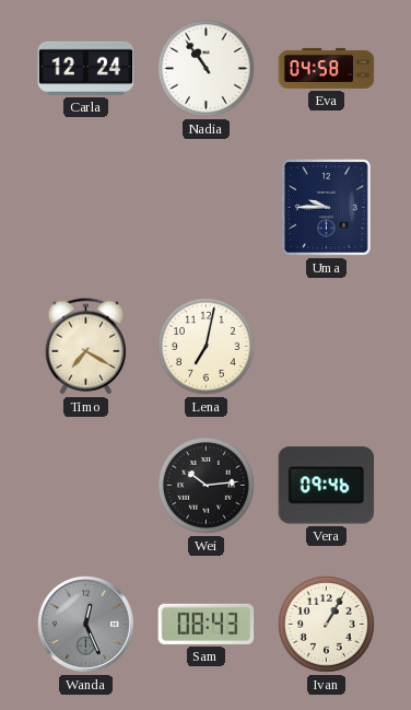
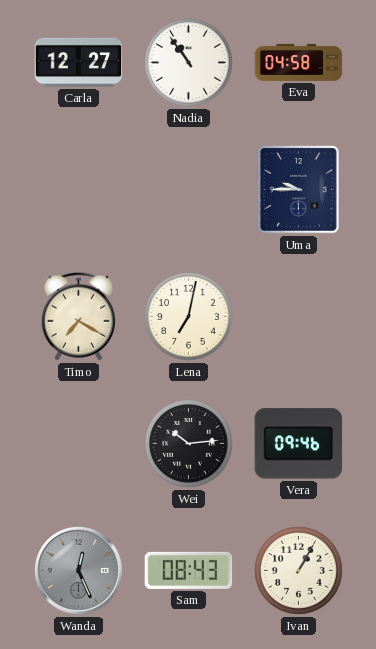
Carla: 12:24 -> 12:27 (79, 62)
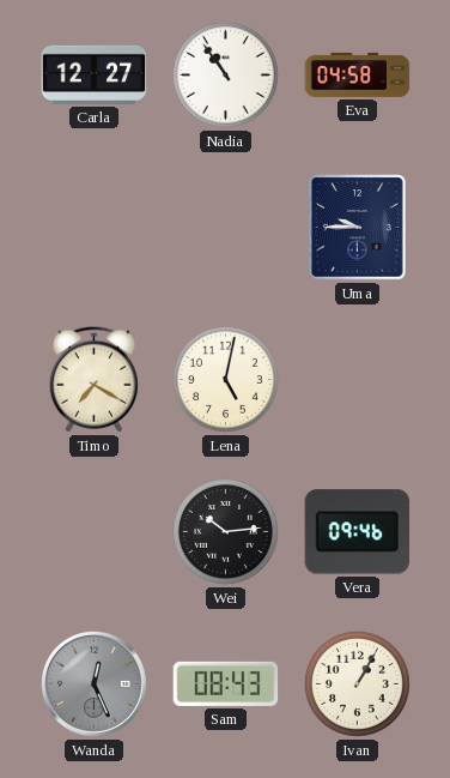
Lena: 7:02 -> 5:02 (226, 380)
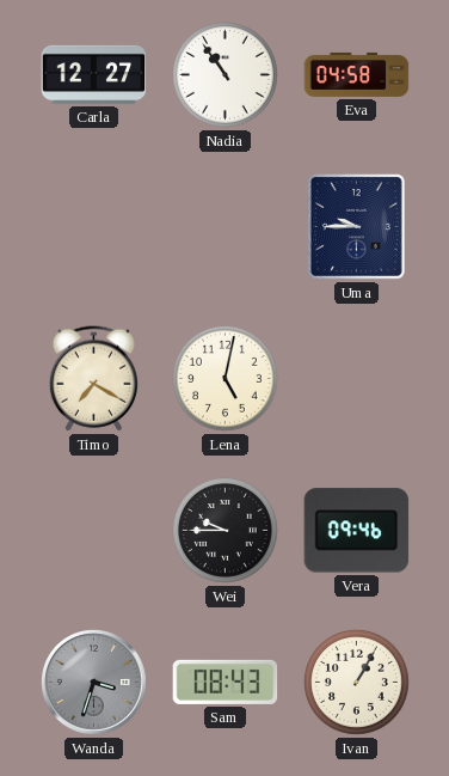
Wei: 10:14 -> 9:45 (226, 531)
Wanda: 12:26 -> 3:33 (94, 683)
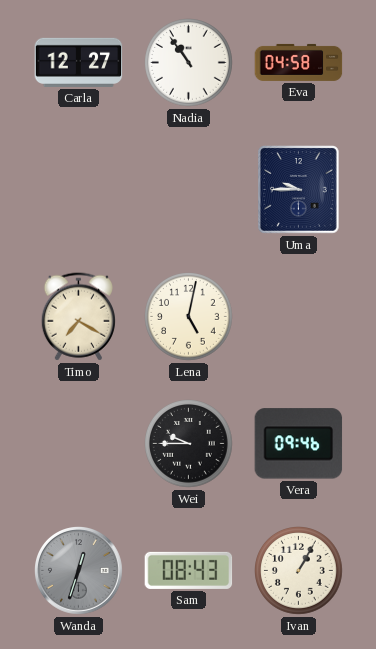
Wanda: 3:33 -> 12:33 (79, 571)
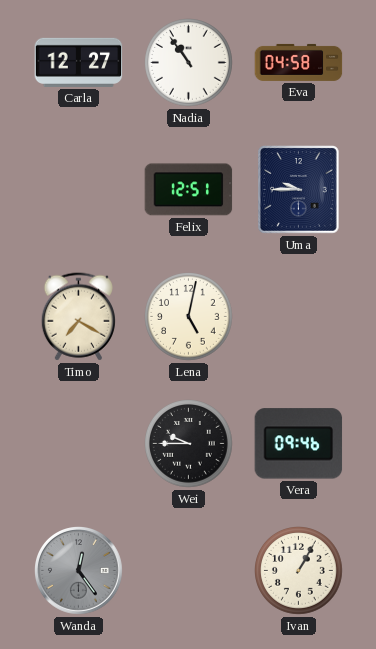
Felix: none -> 12:51 (189, 190)
Wanda: 12:33 -> 12:24 (79, 571)
Sam: 08:43 -> none (189, 570)
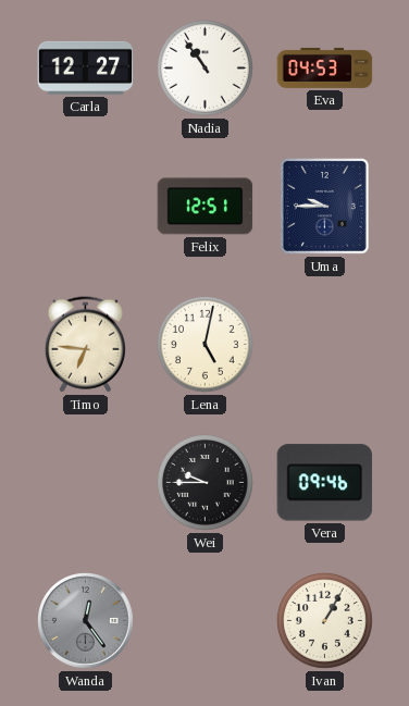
Eva: 04:58 -> 04:53 (325, 67)
Timo: 7:20 -> 6:46 (85, 345)
